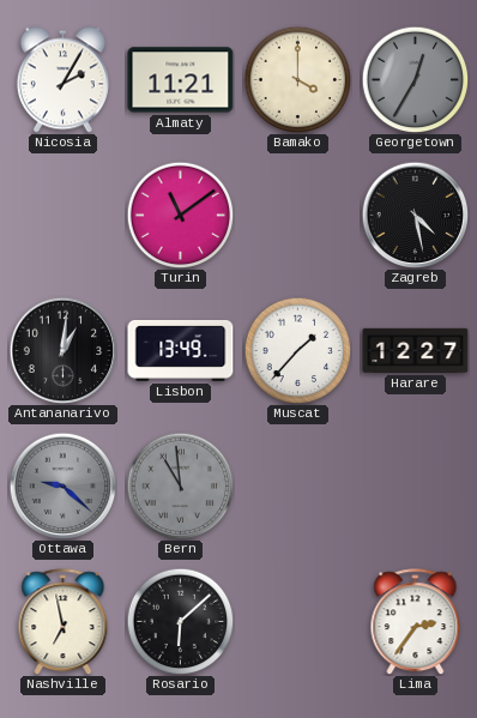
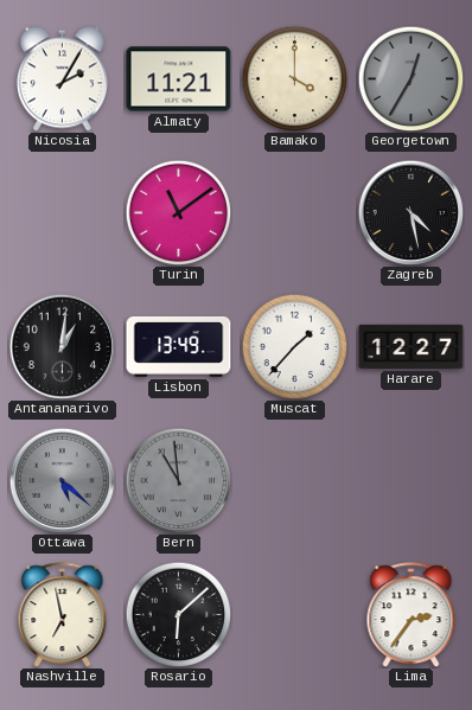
Ottawa: 9:22 -> 5:22 (62, 480)
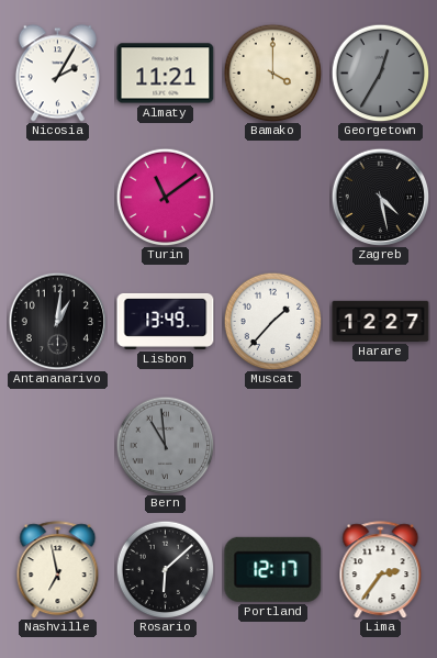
Ottawa: 5:22 -> none (62, 480)
Portland: none -> 12:17 (273, 569)
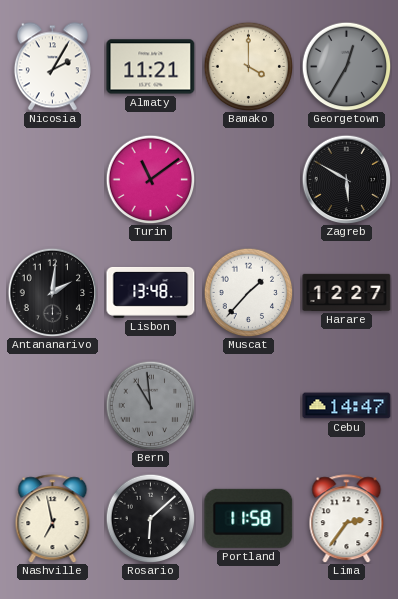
Zagreb: 4:28 -> 5:50 (346, 179)
Antananarivo: 1:01 -> 2:01 (52, 292)
Lisbon: 13:49 -> 13:48 (151, 292)
Cebu: none -> 14:47 (347, 406)
Portland: 12:17 -> 11:58 (249, 518)
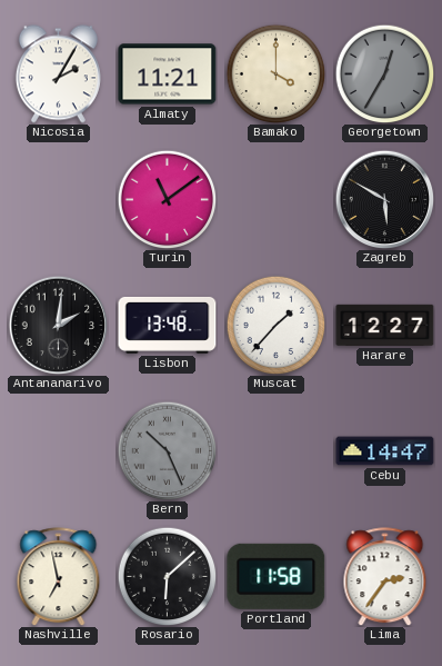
Bern: 10:59 -> 10:26 (167, 450)
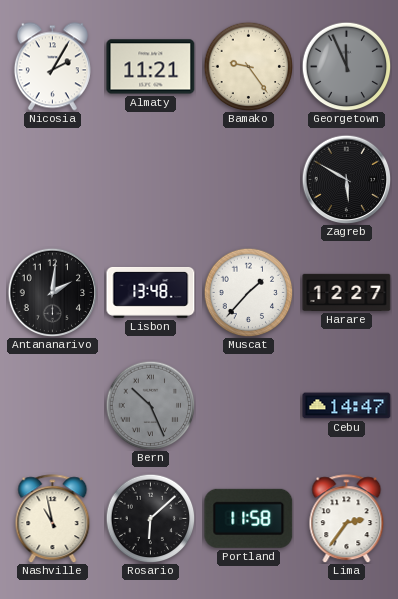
Bamako: 4:00 -> 9:24 (248, 66)
Georgetown: 12:35 -> 11:56 (346, 66)
Turin: 11:09 -> none (167, 199)
Nashville: 6:58 -> 10:58 (53, 519)
